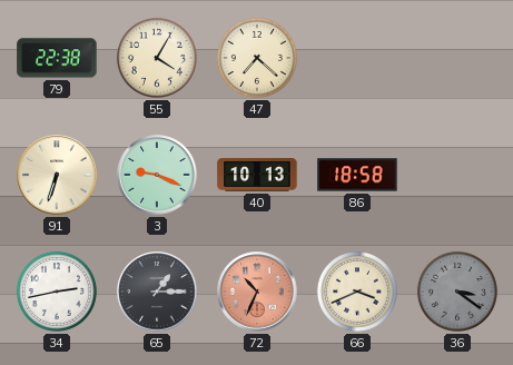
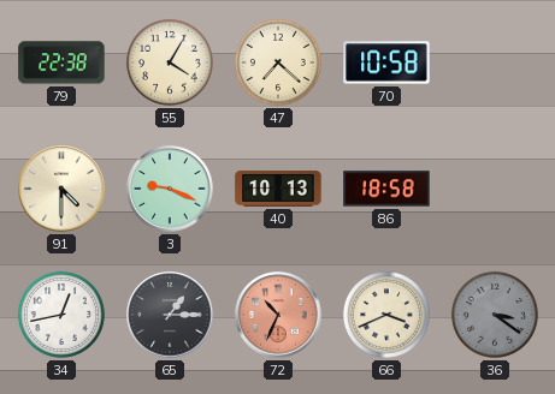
70: none -> 10:58 (386, 62)
91: 6:33 -> 4:30 (61, 189)
34: 2:43 -> 12:43 (61, 315)
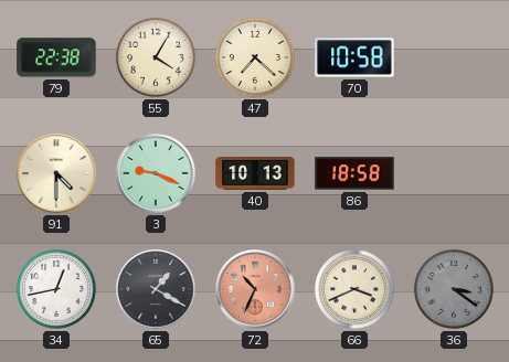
65: 1:15 -> 1:20 (156, 289)
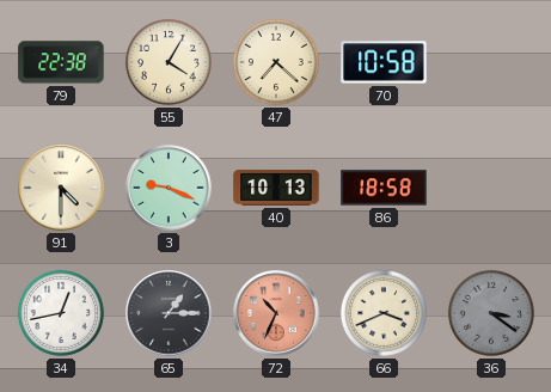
65: 1:20 -> 1:15 (169, 313)
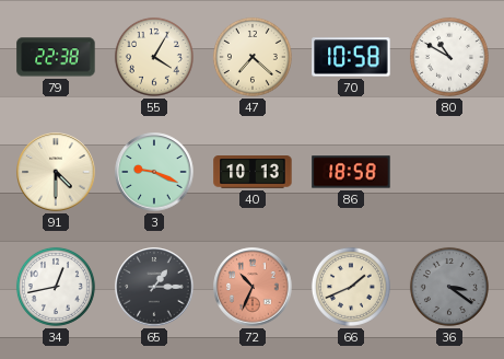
80: none -> 10:50 (449, 57)
66: 3:41 -> 1:41 (351, 287)
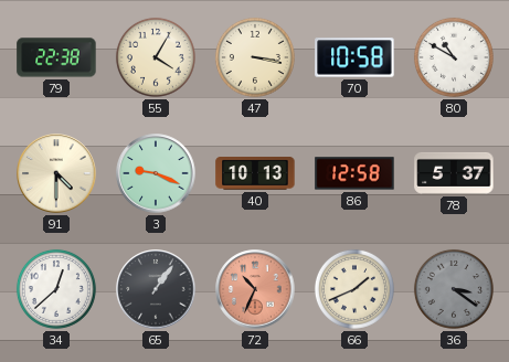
47: 7:22 -> 3:17 (255, 57)
86: 18:58 -> 12:58 (354, 173)
78: none -> 5:37 (454, 173)
34: 12:43 -> 12:38 (56, 289)
65: 1:15 -> 1:06 (156, 289)
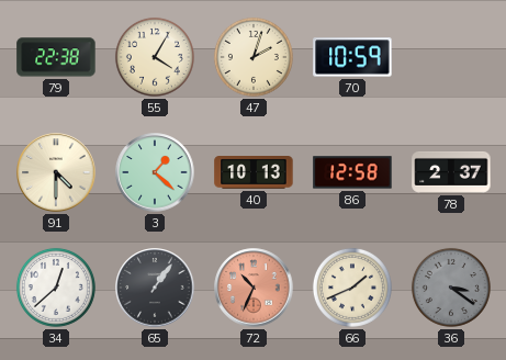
47: 3:17 -> 2:03 (254, 57)
70: 10:58 -> 10:59 (352, 57)
80: 10:50 -> none (454, 57)
3: 9:19 -> 1:22 (155, 172)
78: 5:37 -> 2:37 (451, 172)
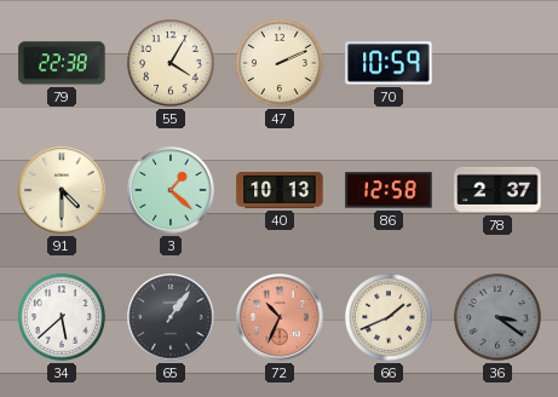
47: 2:03 -> 2:11 (280, 63)
34: 12:38 -> 5:38 (62, 317)
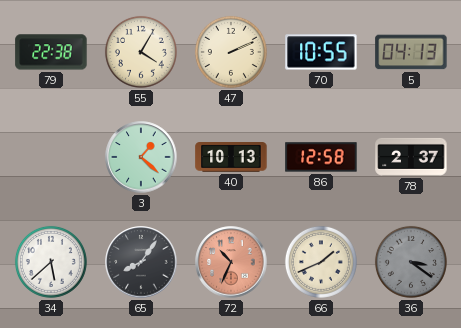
70: 10:59 -> 10:55 (321, 52)
5: none -> 04:13 (411, 52)
91: 4:30 -> none (62, 190)
65: 1:06 -> 8:06 (141, 262)
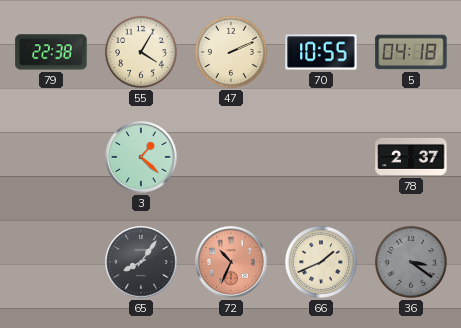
5: 04:13 -> 04:18 (411, 52)
40: 10:13 -> none (231, 157)
86: 12:58 -> none (321, 157)
34: 5:38 -> none (51, 262)
